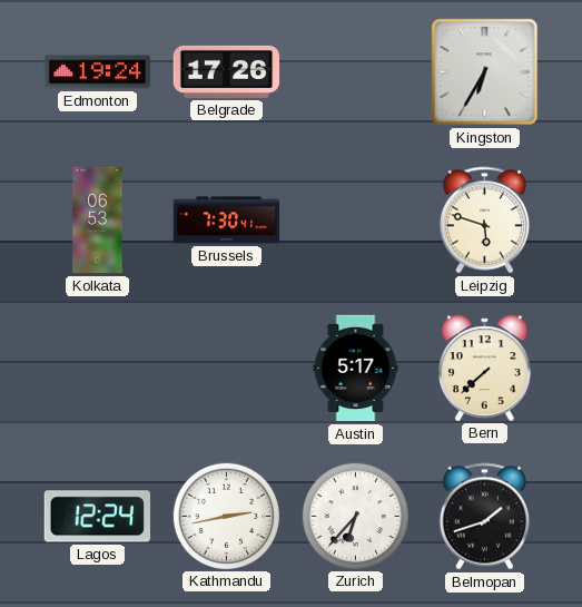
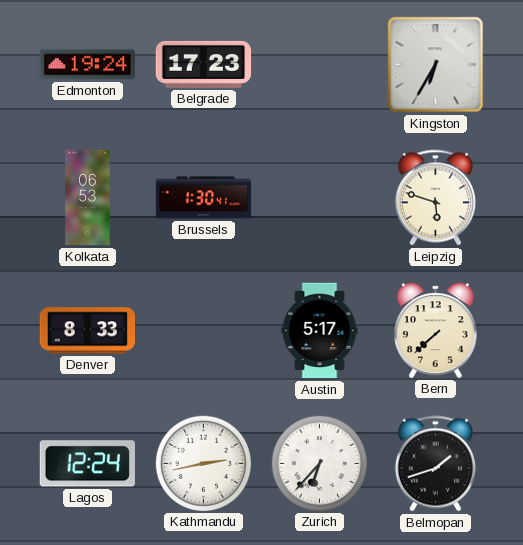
Belgrade: 17:26 -> 17:23 (204, 64)
Brussels: 7:30 -> 1:30 (204, 198)
Denver: none -> 8:33 (87, 331)
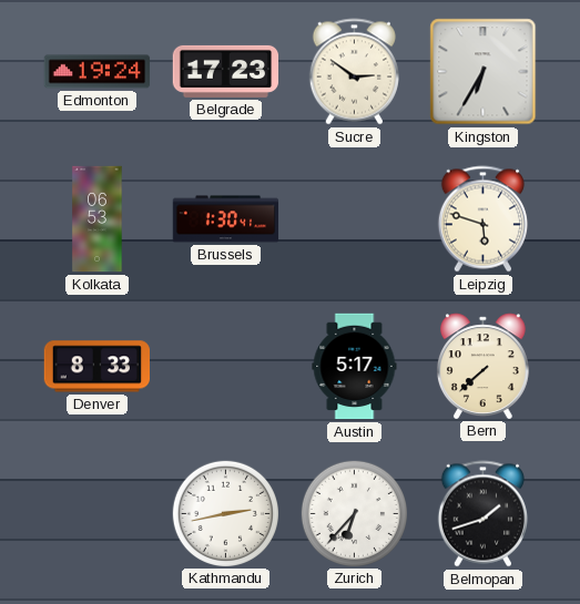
Sucre: none -> 2:51 (354, 72)
Lagos: 12:24 -> none (87, 464)
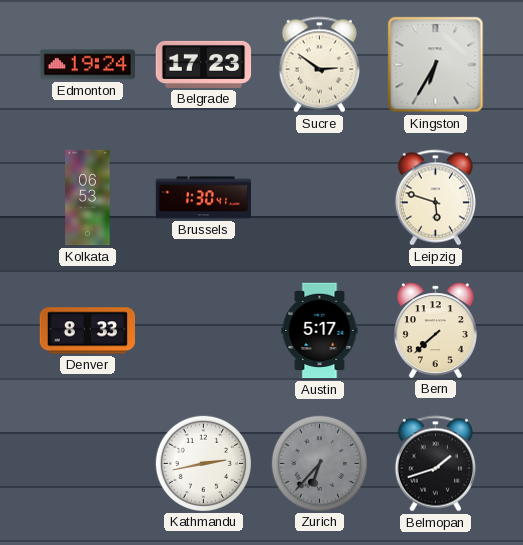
Zurich dial: white -> grey (319, 463)
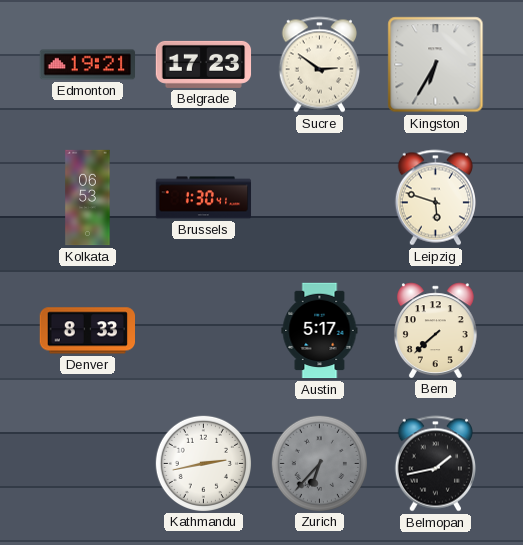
Edmonton: 19:24 -> 19:21 (88, 65)
Belmopan: 1:42 -> 1:43 (435, 464)
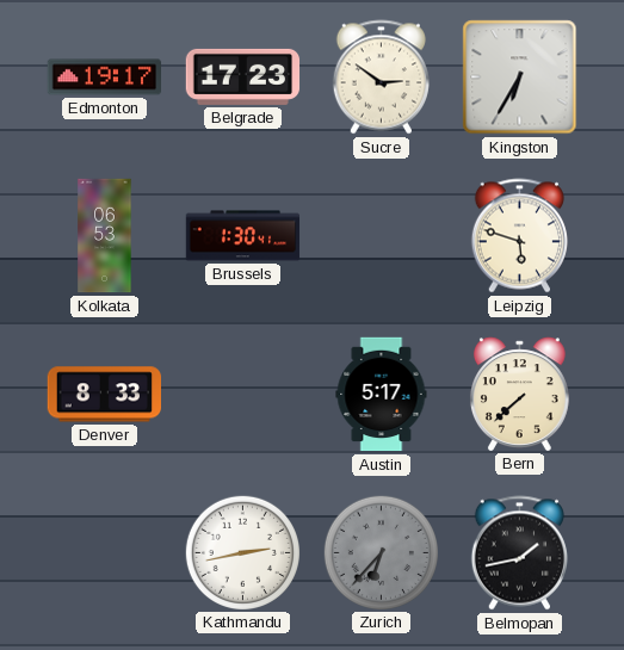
Edmonton: 19:21 -> 19:17 (105, 78)
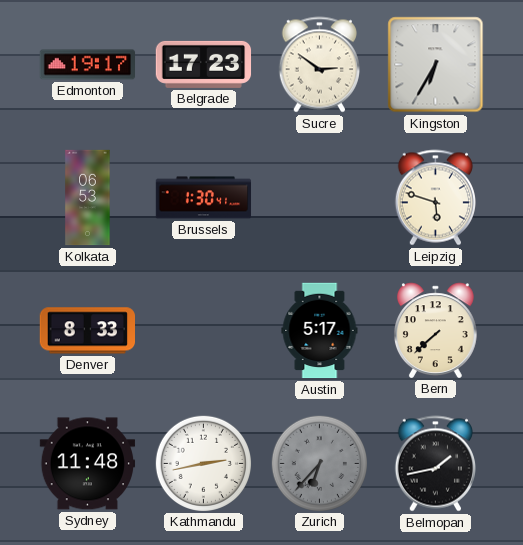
Sydney: none -> 11:48 (88, 464)
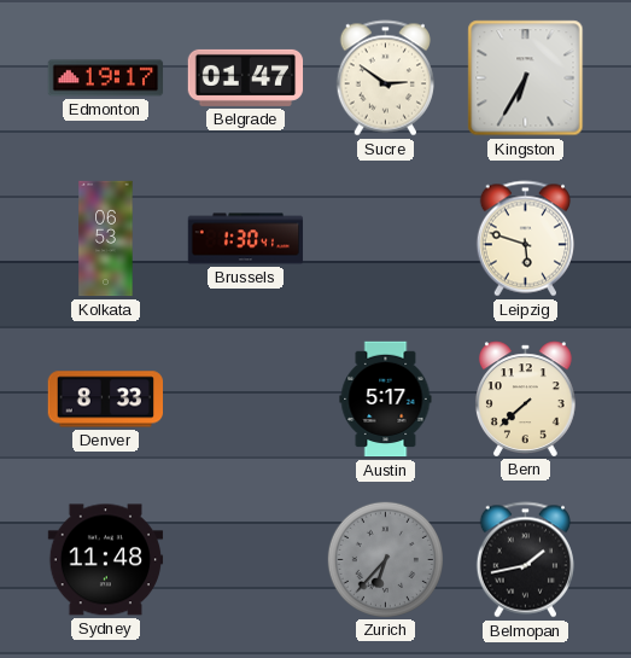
Belgrade: 17:23 -> 01:47 (246, 77)
Kathmandu: 2:43 -> none (203, 463)
